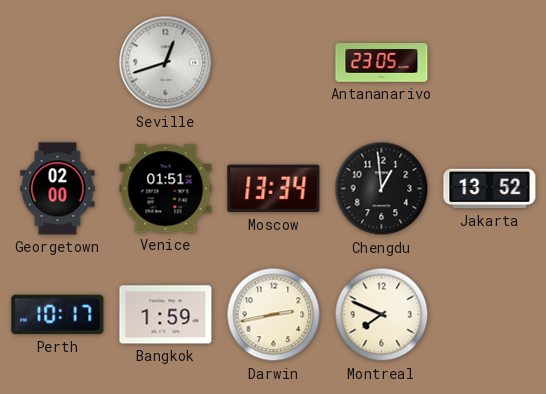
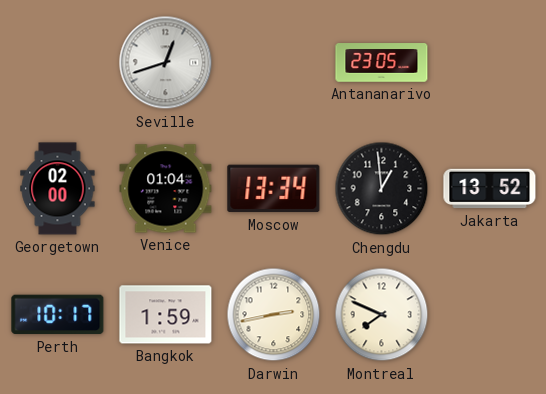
Venice: 01:51 -> 01:04 (166, 189)
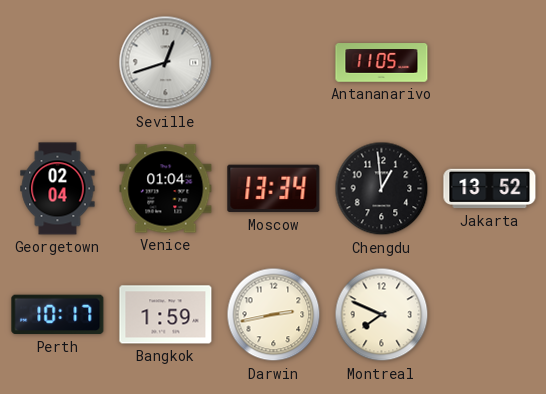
Antananarivo: 23:05 -> 11:05 (382, 63)
Georgetown: 02:00 -> 02:04 (58, 189)
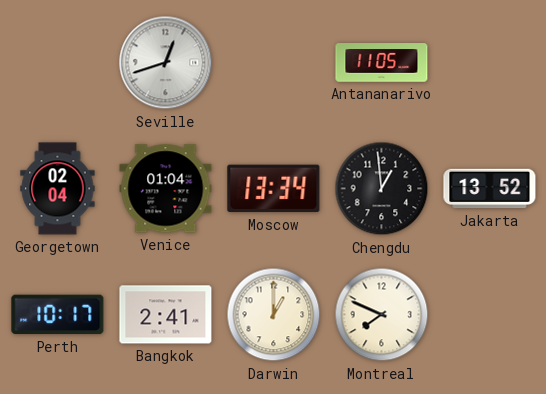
Bangkok: 1:59 -> 2:41 (166, 315)
Darwin: 2:43 -> 1:00 (274, 315)
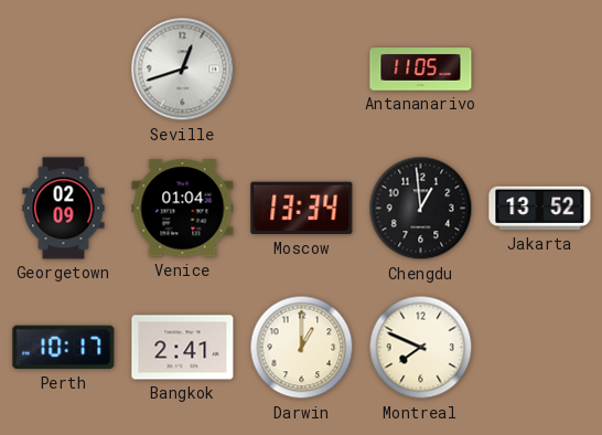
Georgetown: 02:04 -> 02:09 (64, 209)
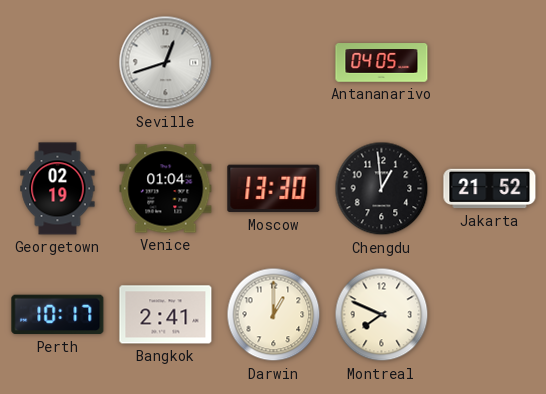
Antananarivo: 11:05 -> 04:05 (382, 63)
Georgetown: 02:09 -> 02:19 (58, 189)
Moscow: 13:34 -> 13:30 (274, 189)
Jakarta: 13:52 -> 21:52 (490, 189)
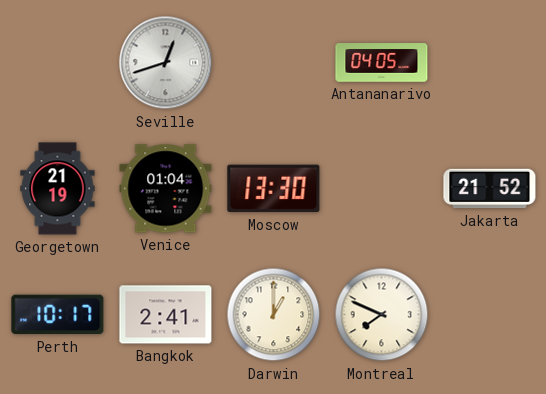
Georgetown: 02:19 -> 21:19 (58, 189)
Chengdu: 12:59 -> none (382, 189)
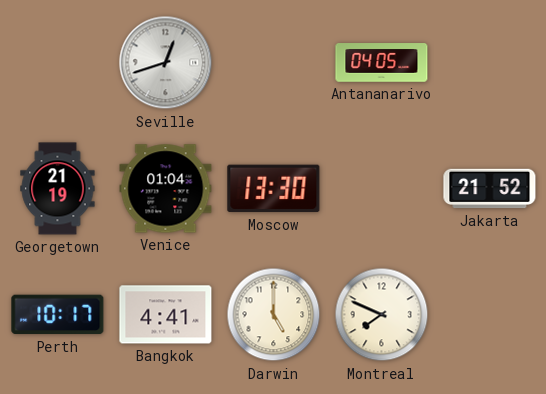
Bangkok: 2:41 -> 4:41 (166, 315)
Darwin: 1:00 -> 5:00 (274, 315)
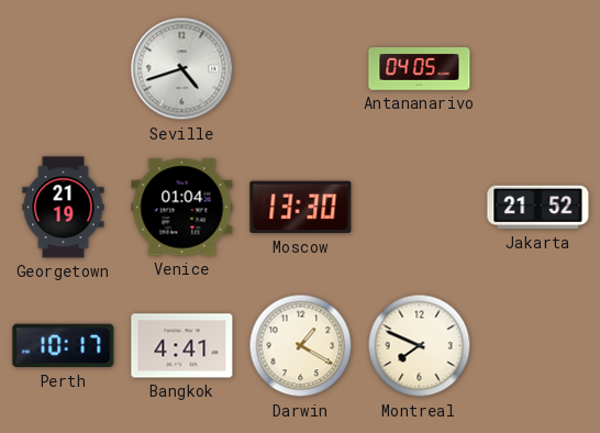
Seville: 12:42 -> 4:42 (182, 69)
Darwin: 5:00 -> 1:20 (301, 346)
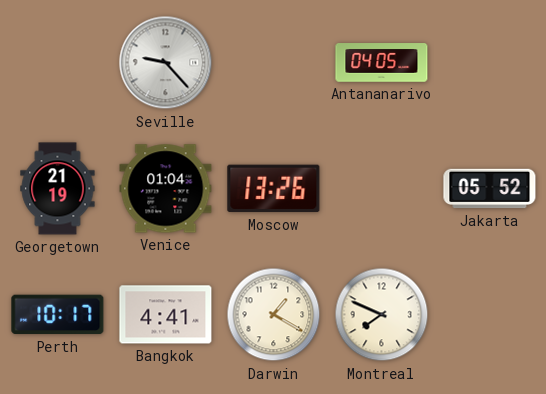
Seville: 4:42 -> 9:23 (166, 63)
Moscow: 13:30 -> 13:26 (274, 189)
Jakarta: 21:52 -> 05:52 (490, 189)
